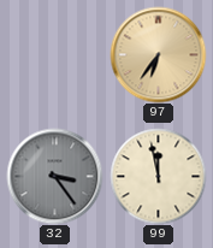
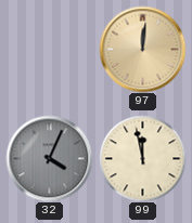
97: 6:36 -> 12:01 (142, 49)
32: 3:24 -> 4:04 (49, 158)
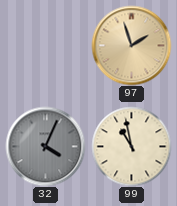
97: 12:01 -> 1:57 (131, 45)
99: 11:58 -> 10:58 (131, 146)
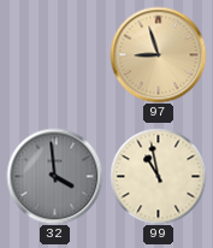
97: 1:57 -> 8:57 (158, 54)
32: 4:04 -> 3:59 (54, 176)
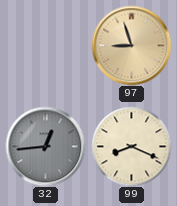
32: 3:59 -> 12:44 (45, 146)
99: 10:58 -> 8:19 (131, 146)
